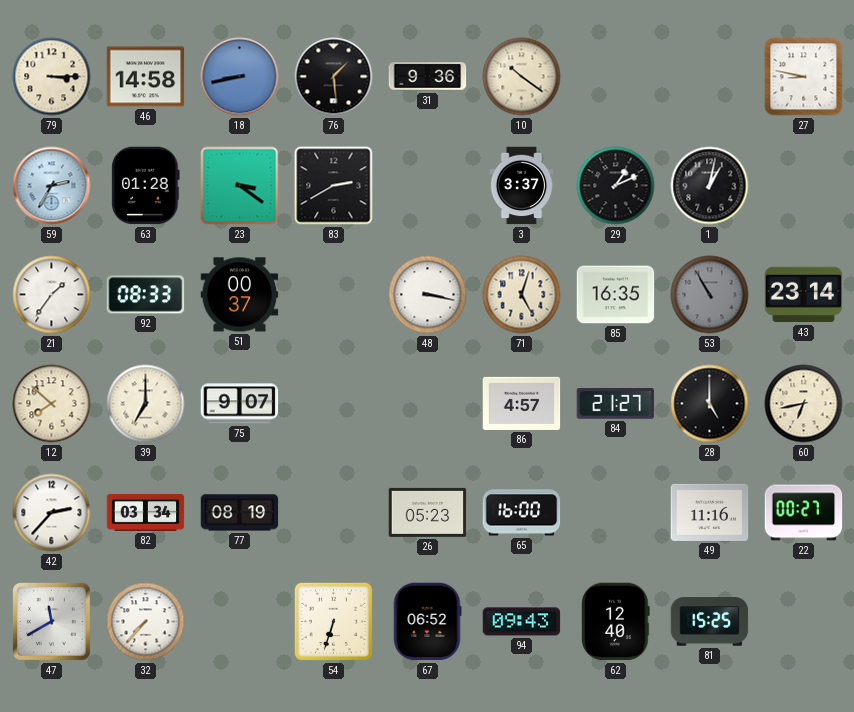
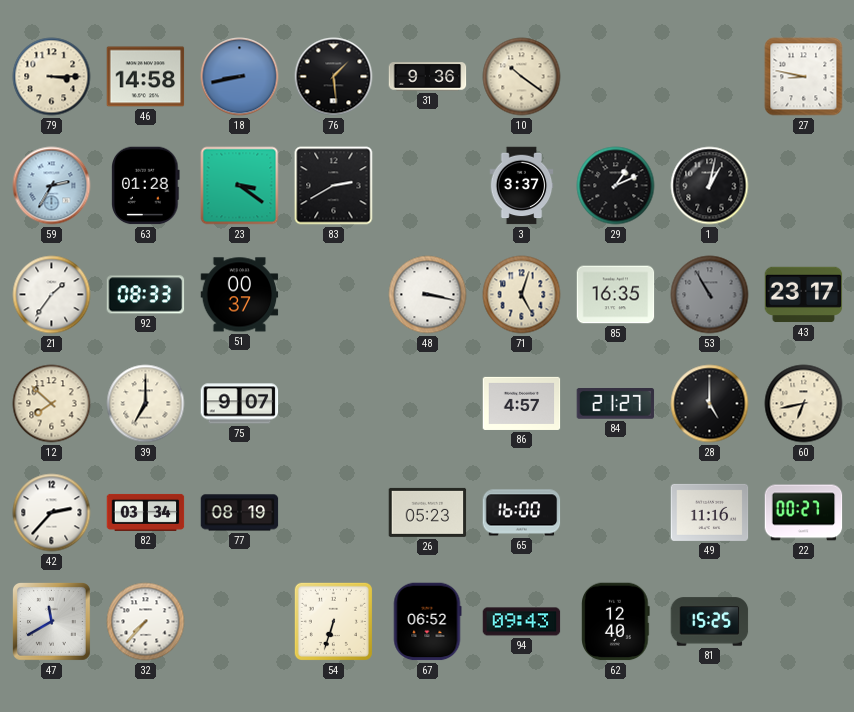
43: 23:14 -> 23:17 (804, 295)
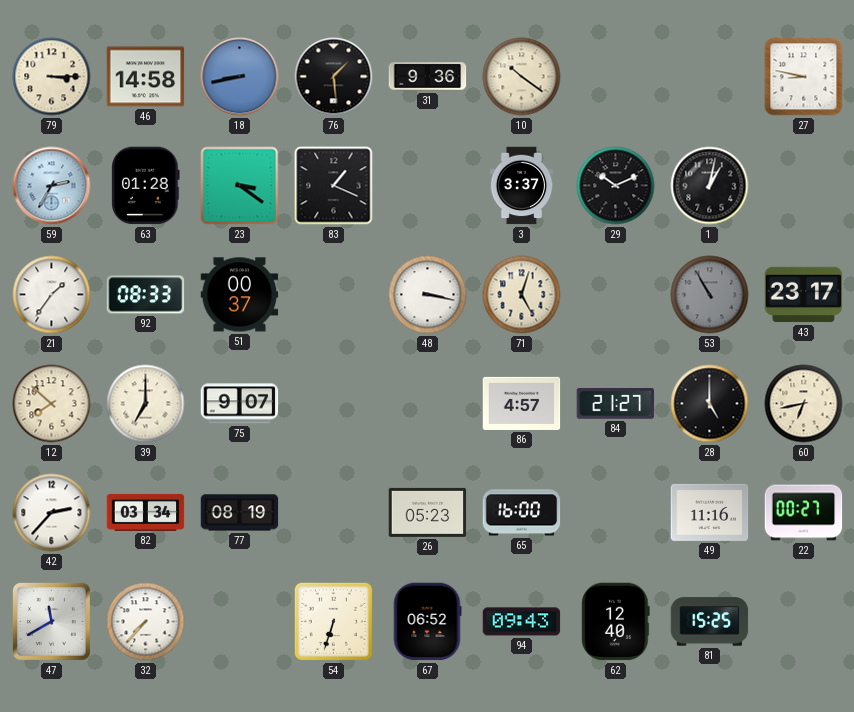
83: 2:40 -> 1:19 (334, 186)
29: 1:11 -> 10:11 (616, 186)
85: 16:35 -> none (616, 295)
